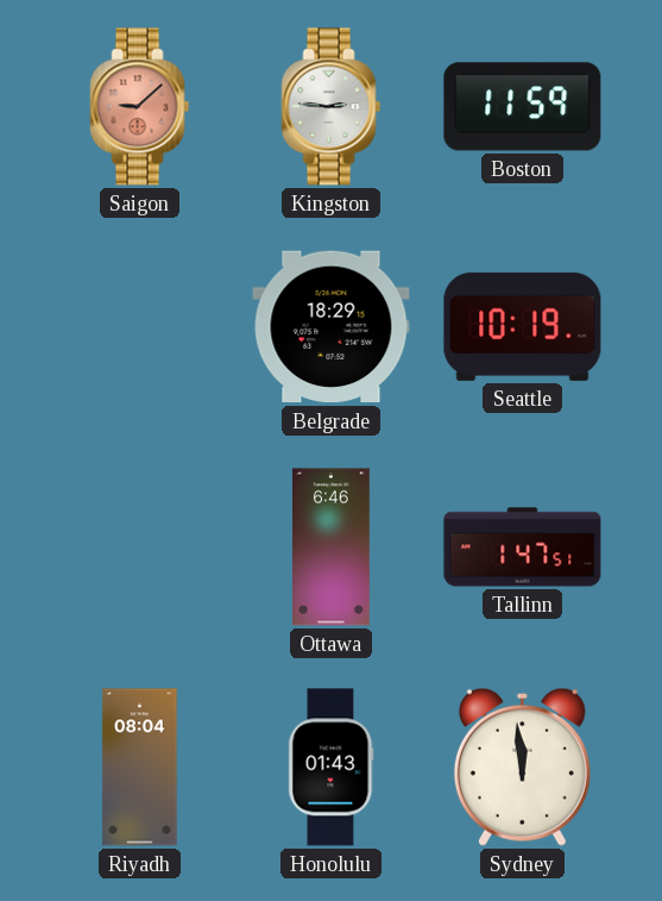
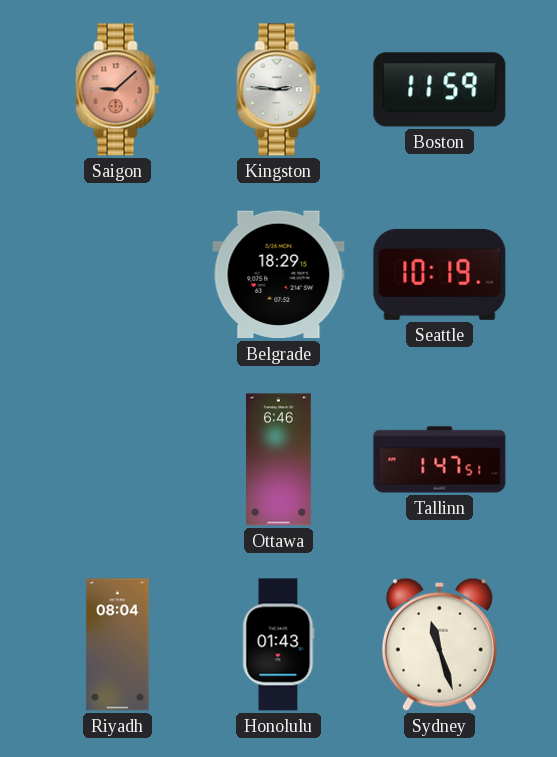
Sydney: 11:59 -> 11:27 (439, 644)
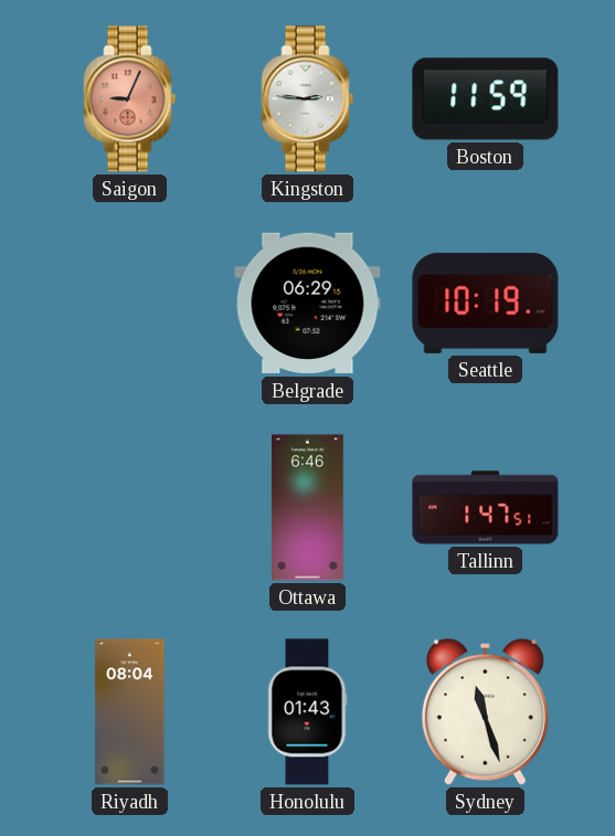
Saigon: 9:08 -> 9:04 (130, 99)
Belgrade: 18:29 -> 06:29 (308, 304)
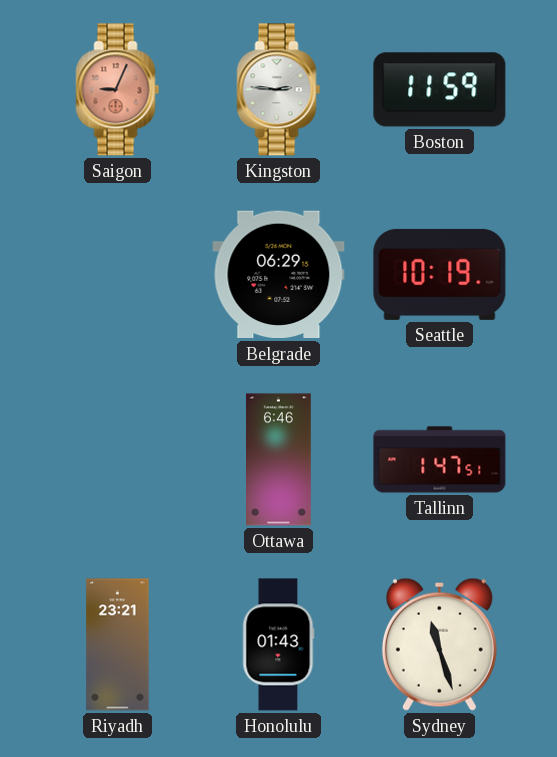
Riyadh: 08:04 -> 23:21 (118, 645)
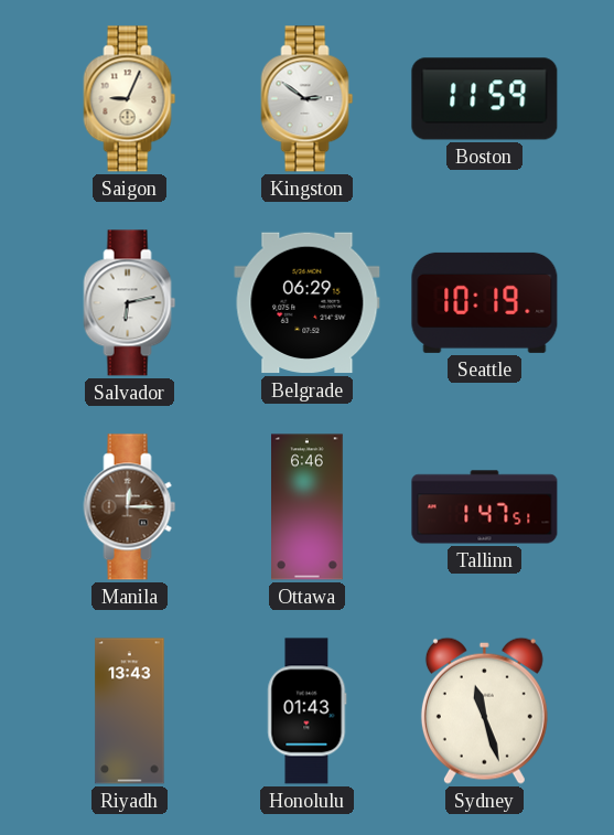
Saigon dial: salmon -> cream (130, 99)
Kingston: 2:46 -> 2:51 (308, 99)
Salvador: none -> 6:13 (130, 303)
Manila: none -> 12:15 (130, 507)
Riyadh: 23:21 -> 13:43 (130, 711)
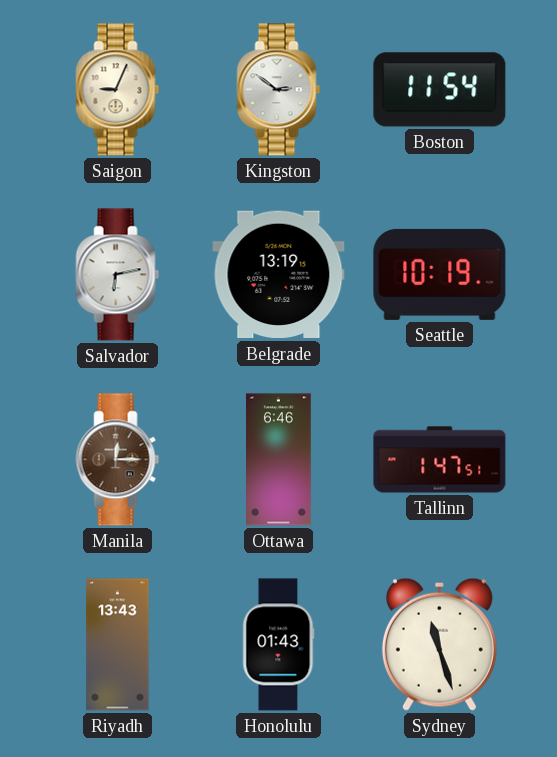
Boston: 11:59 -> 11:54 (440, 90)
Belgrade: 06:29 -> 13:19 (279, 275)
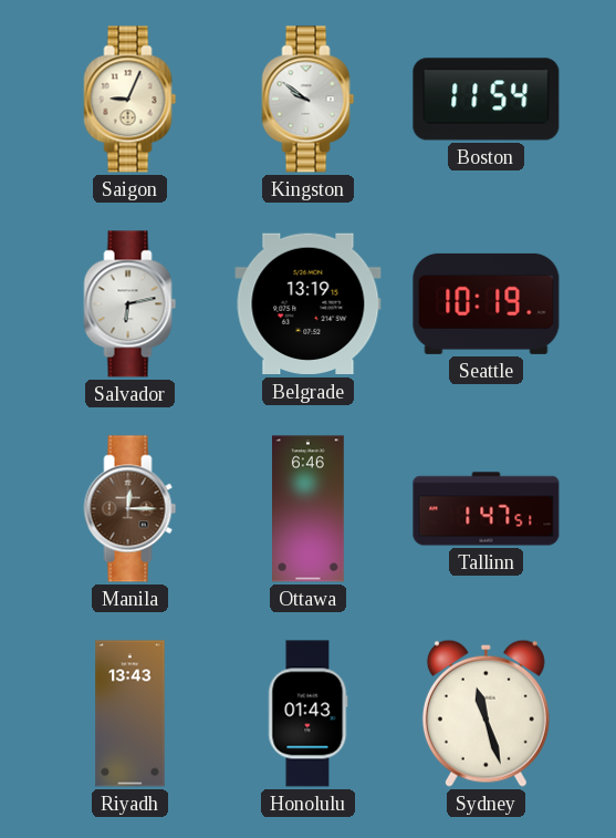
Kingston: 2:51 -> 9:51 (309, 100)
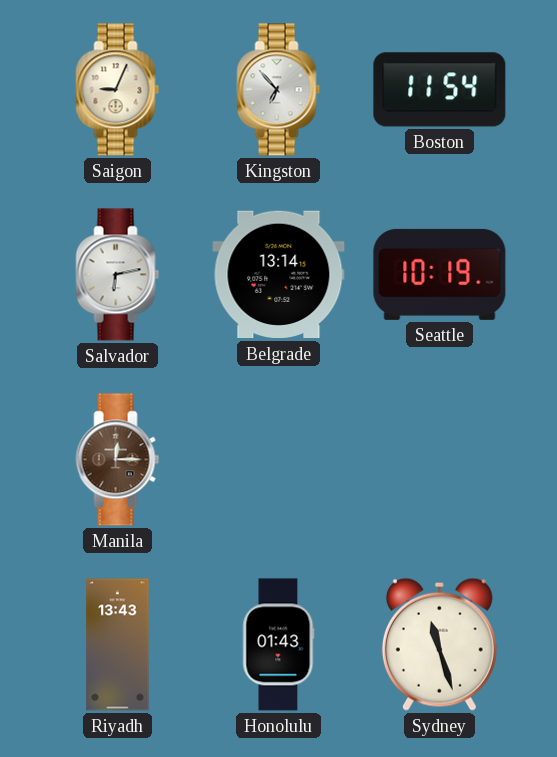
Kingston: 9:51 -> 6:53 (279, 90)
Belgrade: 13:19 -> 13:14 (279, 275)
Ottawa: 6:46 -> none (309, 509)
Tallinn: 1:47 -> none (487, 509)
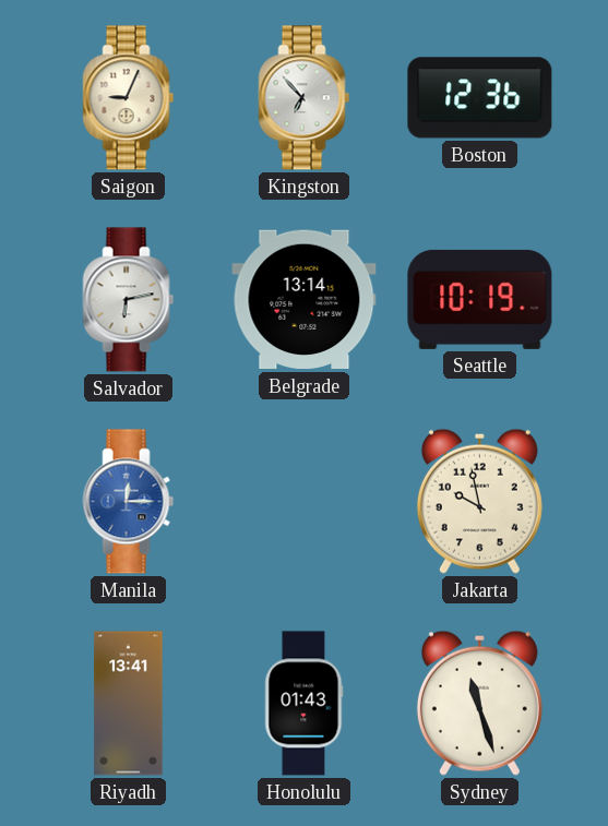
Boston: 11:54 -> 12:36 (480, 98)
Manila dial: brown -> blue (129, 502)
Jakarta: none -> 9:58 (479, 501)
Riyadh: 13:43 -> 13:41 (129, 704)
